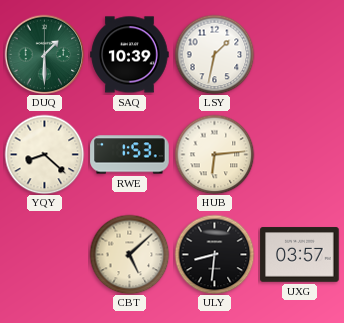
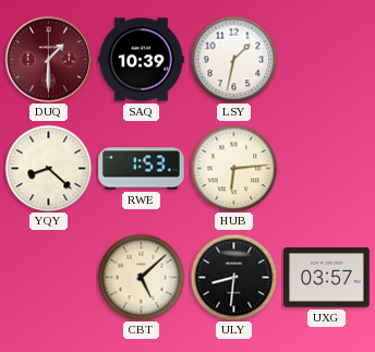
DUQ dial: green -> burgundy (48, 59)
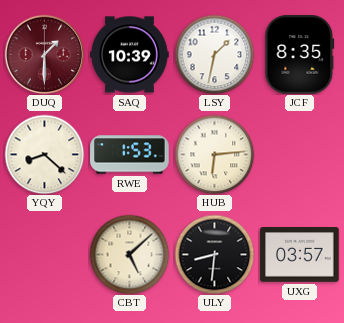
JCF: none -> 8:35 (300, 55)
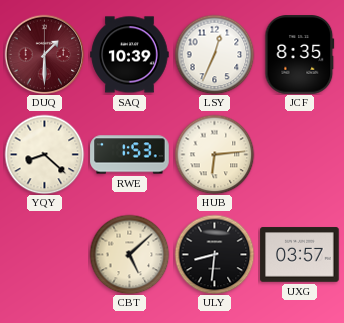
LSY: 1:32 -> 12:34 (214, 54)
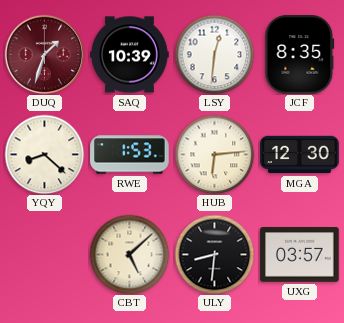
DUQ: 1:30 -> 1:33 (44, 54)
LSY: 12:34 -> 12:31 (214, 54)
MGA: none -> 12:30 (300, 155)
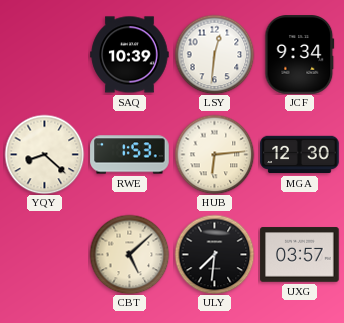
DUQ: 1:33 -> none (44, 54)
JCF: 8:35 -> 9:34 (300, 55)
ULY: 8:31 -> 7:31 (214, 254)
